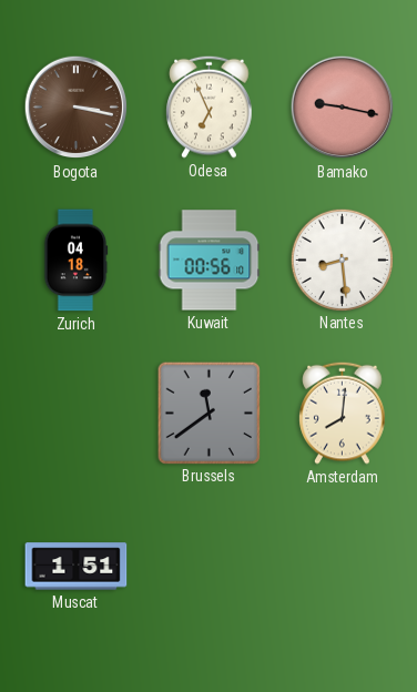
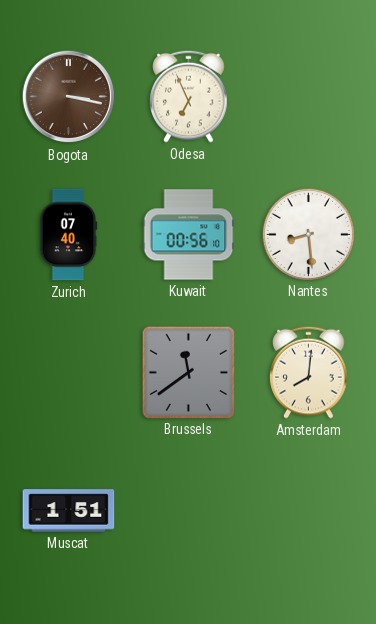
Bamako: 9:17 -> none (343, 108)
Zurich: 04:18 -> 07:40 (68, 235)
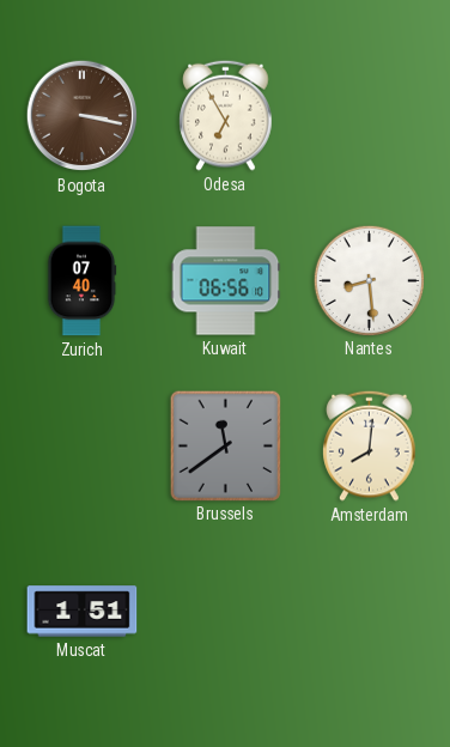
Odesa: 6:56 -> 6:55 (226, 115)
Kuwait: 00:56 -> 06:56 (226, 281)
